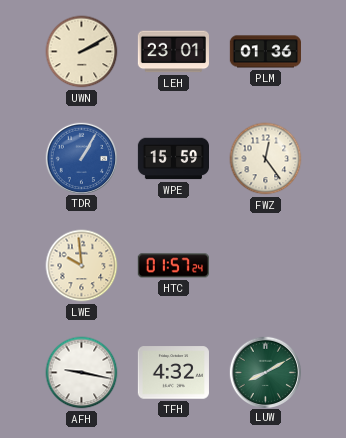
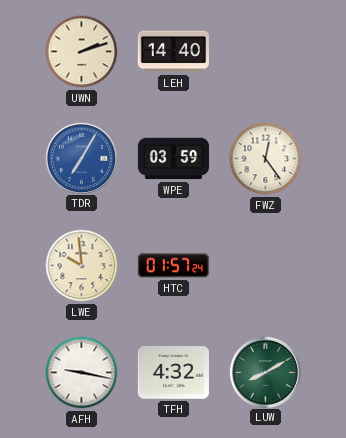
UWN: 2:10 -> 2:12 (82, 52)
LEH: 23:01 -> 14:40 (173, 52)
PLM: 01:36 -> none (265, 52)
TDR: 1:05 -> 7:05 (81, 158)
WPE: 15:59 -> 03:59 (173, 159)
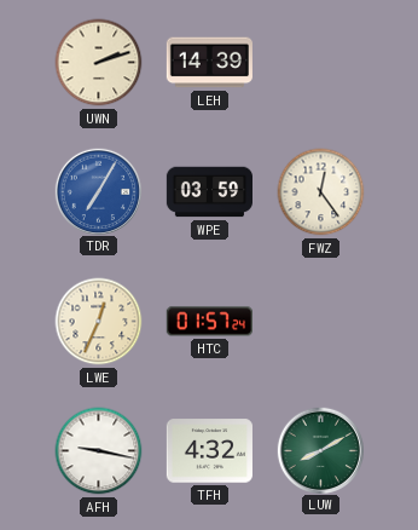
LEH: 14:40 -> 14:39 (209, 63)
LWE: 9:59 -> 12:34 (99, 322)
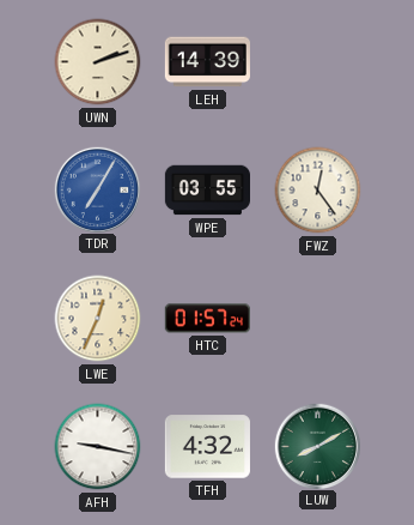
WPE: 03:59 -> 03:55 (207, 191)
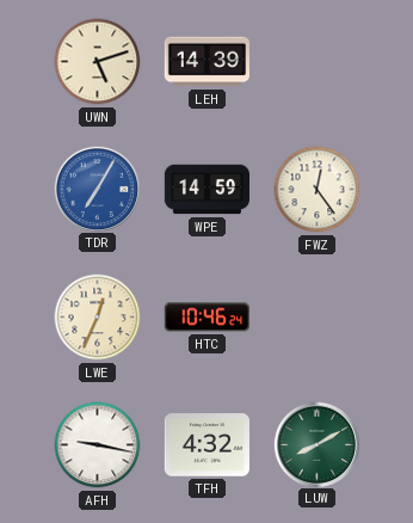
UWN: 2:12 -> 5:12 (98, 62)
WPE: 03:55 -> 14:59 (207, 190)
HTC: 01:57 -> 10:46 (207, 318)
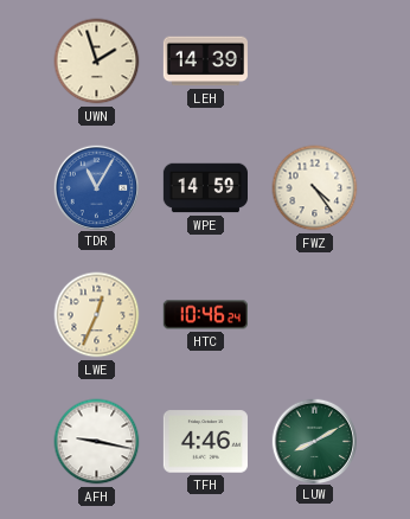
UWN: 5:12 -> 1:57 (97, 62)
TDR: 7:05 -> 11:05 (96, 187)
FWZ: 12:24 -> 4:24 (315, 188)
TFH: 4:32 -> 4:46 (205, 442)
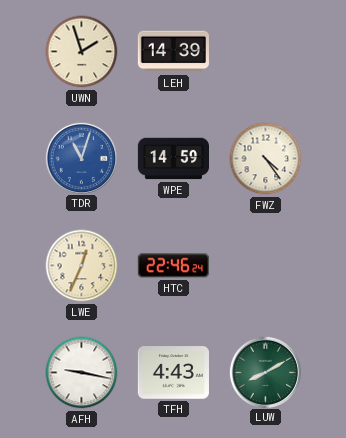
TDR: 11:05 -> 11:03 (81, 158)
HTC: 10:46 -> 22:46 (173, 266)
TFH: 4:46 -> 4:43 (173, 373)
